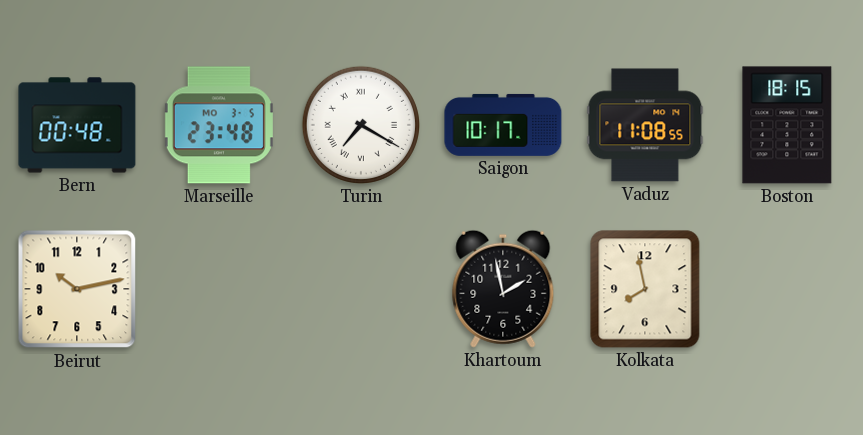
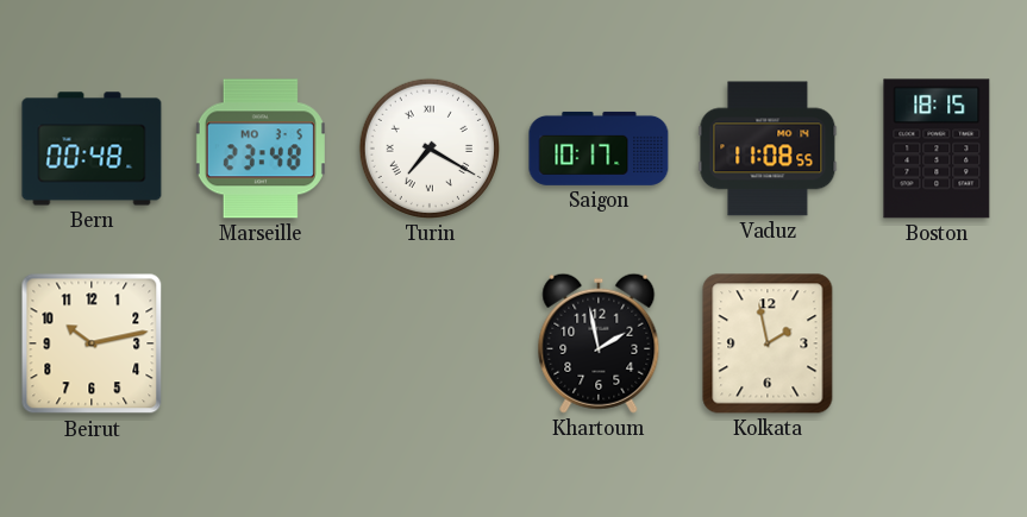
Kolkata: 7:58 -> 1:58 (768, 343)
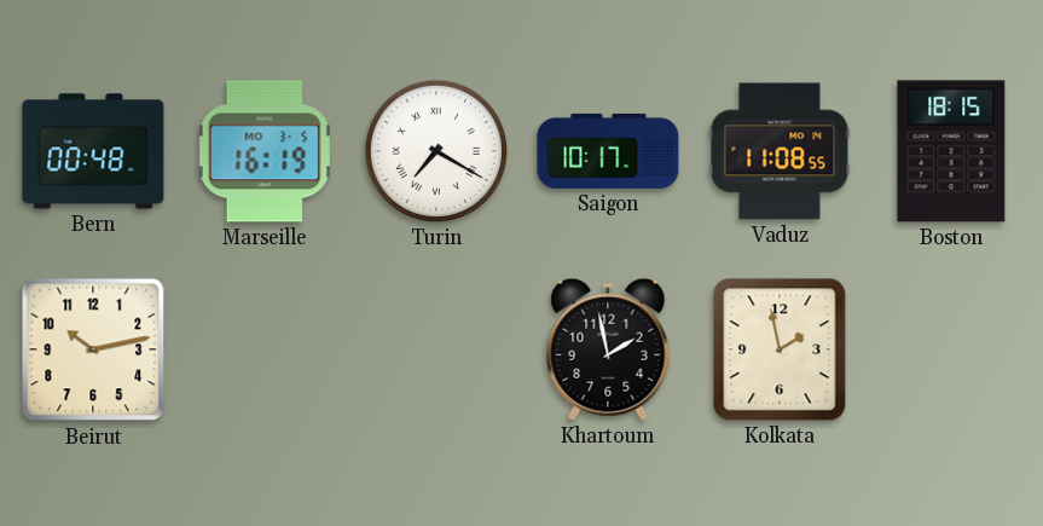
Marseille: 23:48 -> 16:19 (265, 151)
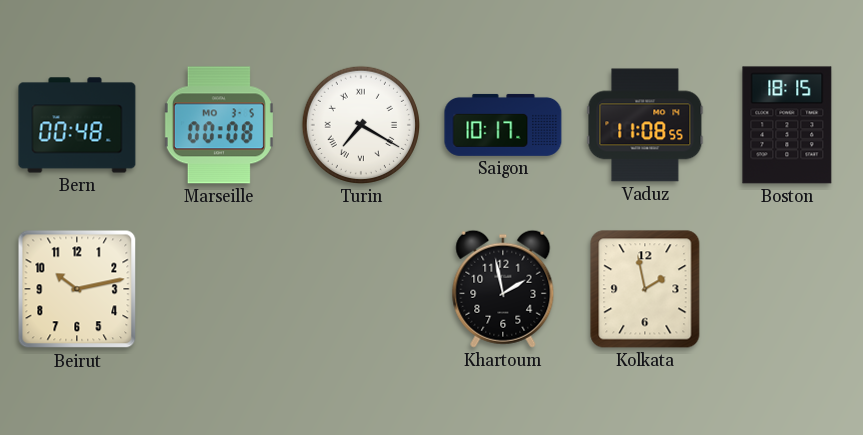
Marseille: 16:19 -> 00:08 (219, 125)
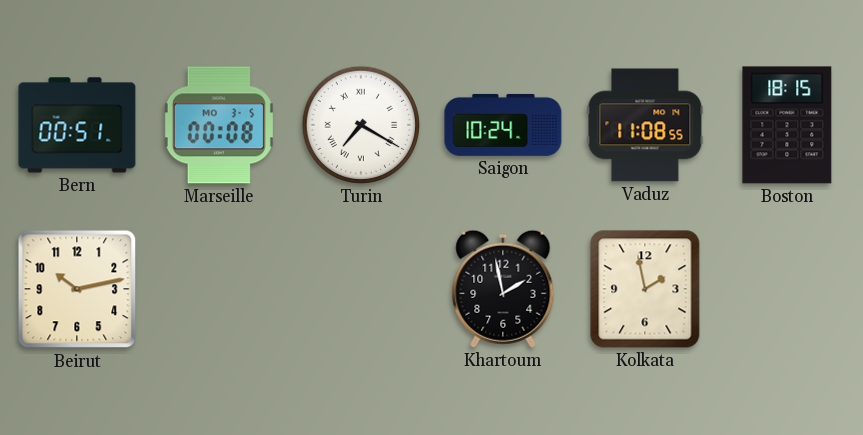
Bern: 00:48 -> 00:51 (77, 125)
Saigon: 10:17 -> 10:24 (503, 125)
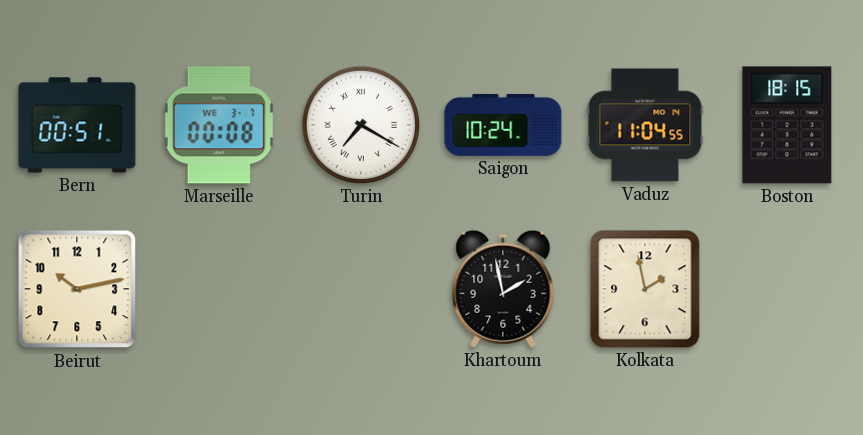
Marseille date: MO 3-5 -> WE 3-7 (219, 125)
Vaduz: 11:08 -> 11:04 (645, 125)
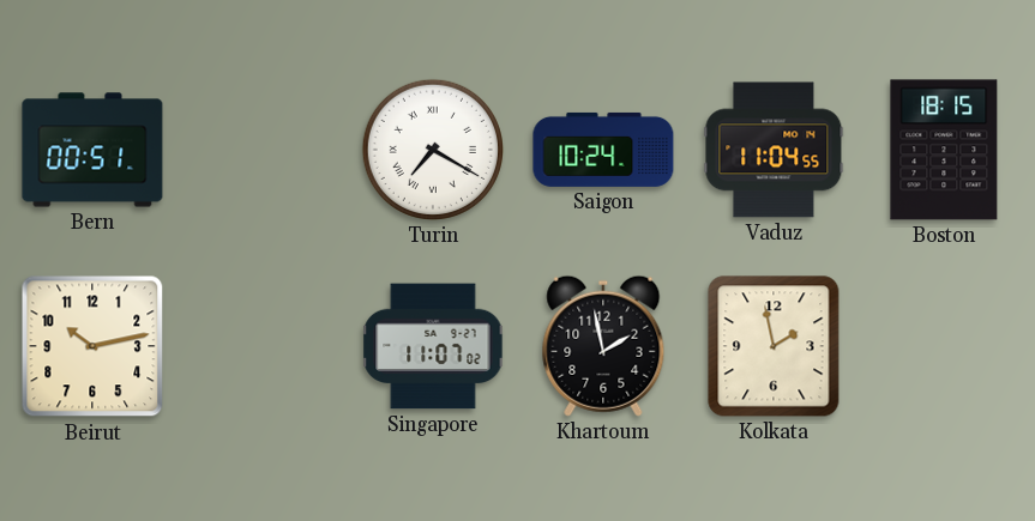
Marseille: 00:08 -> none (219, 125)
Singapore: none -> 11:07 (433, 346)
